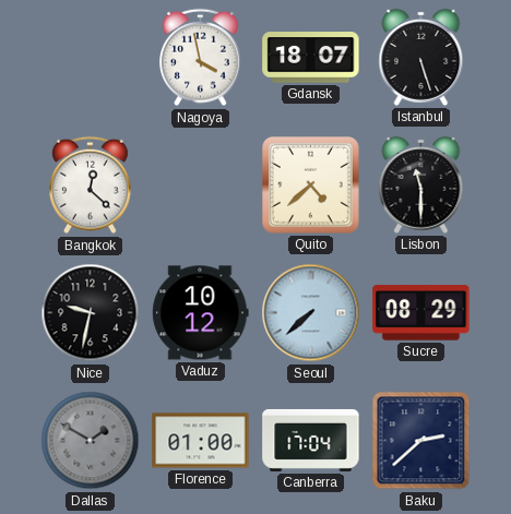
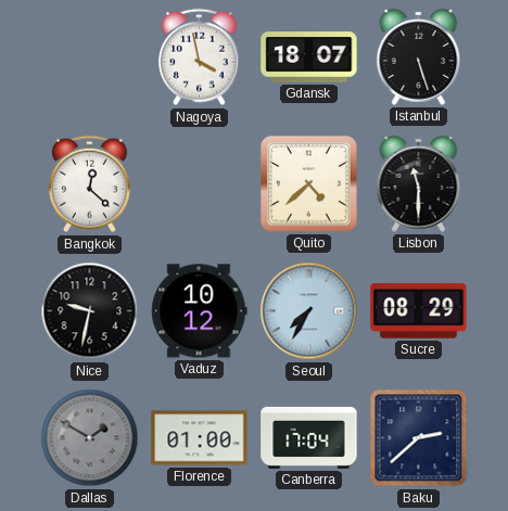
Seoul: 7:38 -> 7:35 (309, 311)
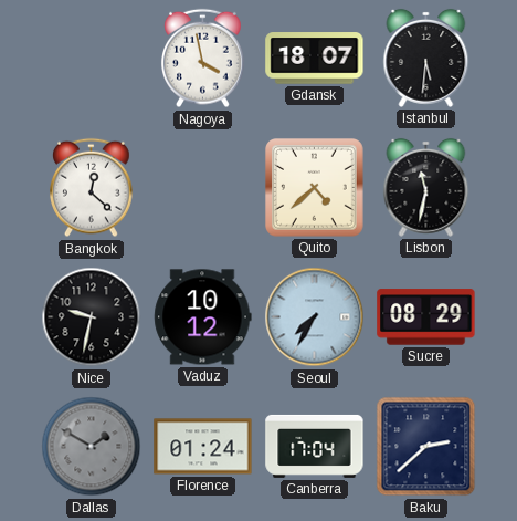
Istanbul: 5:27 -> 5:31 (426, 58)
Lisbon: 11:30 -> 11:32 (426, 187)
Florence: 01:00 -> 01:24 (203, 447)
